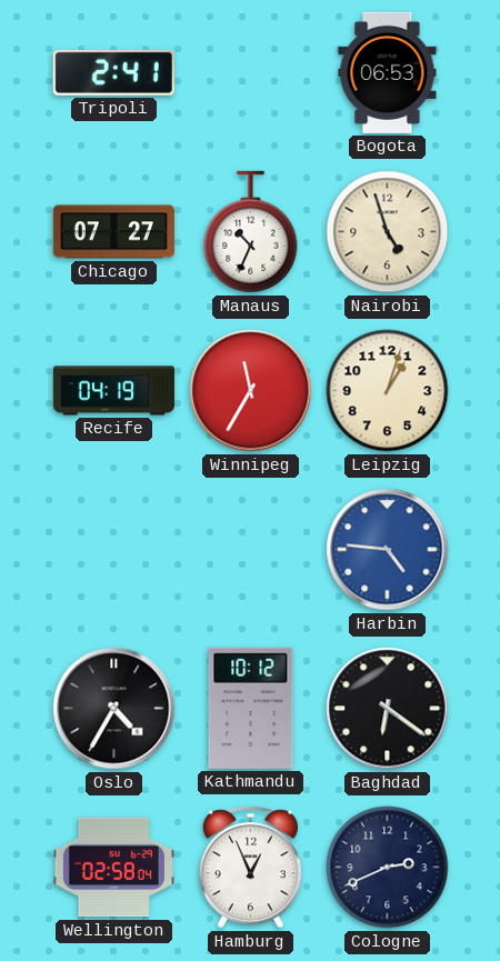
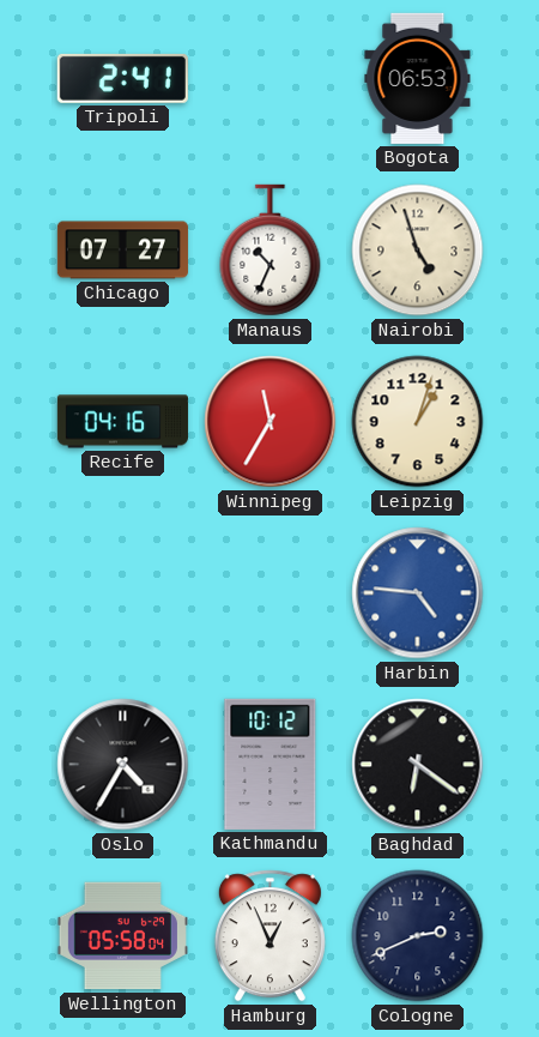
Recife: 04:19 -> 04:16 (122, 422)
Wellington: 02:58 -> 05:58 (122, 936)
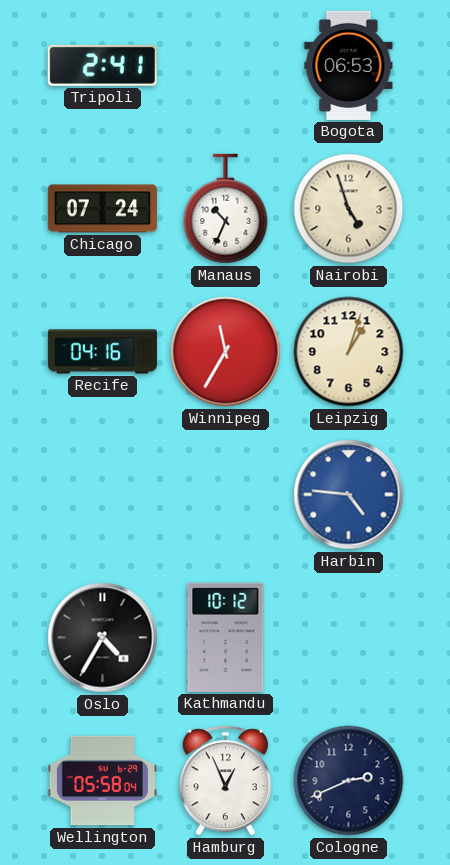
Chicago: 07:27 -> 07:24 (102, 209)
Baghdad: 6:21 -> none (418, 765)
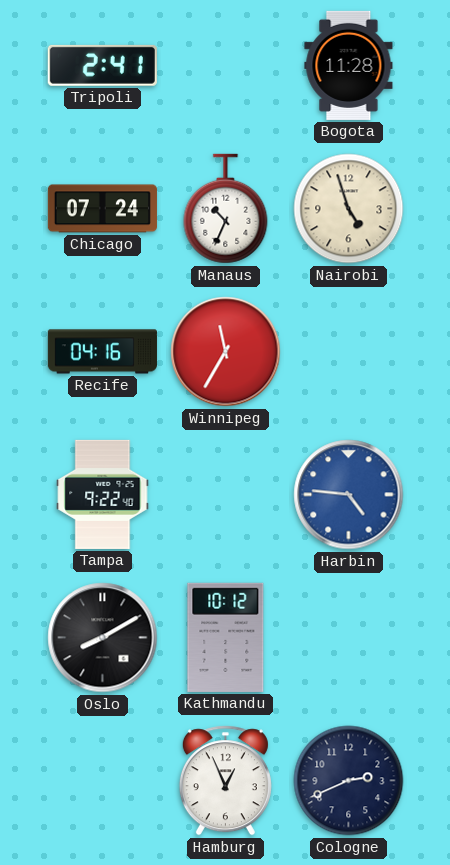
Bogota: 06:53 -> 11:28 (349, 65)
Leipzig: 1:03 -> none (349, 352)
Tampa: none -> 9:22 (103, 494)
Oslo: 4:35 -> 8:10 (103, 638)
Wellington: 05:58 -> none (102, 781)
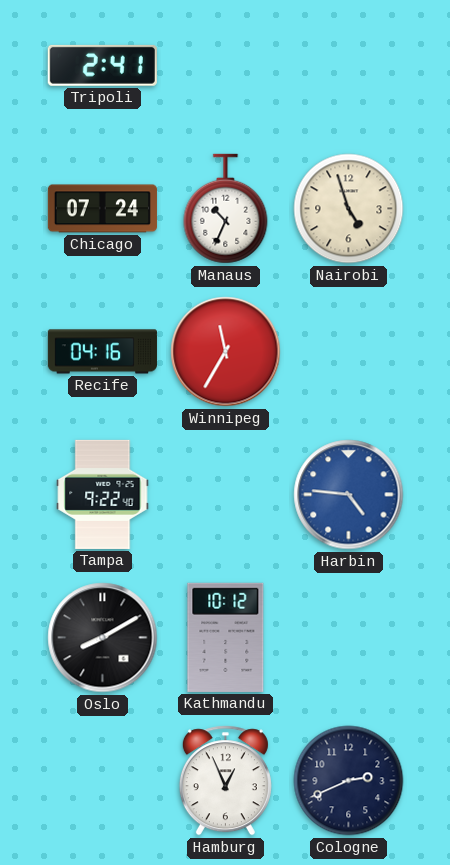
Bogota: 11:28 -> none (349, 65)
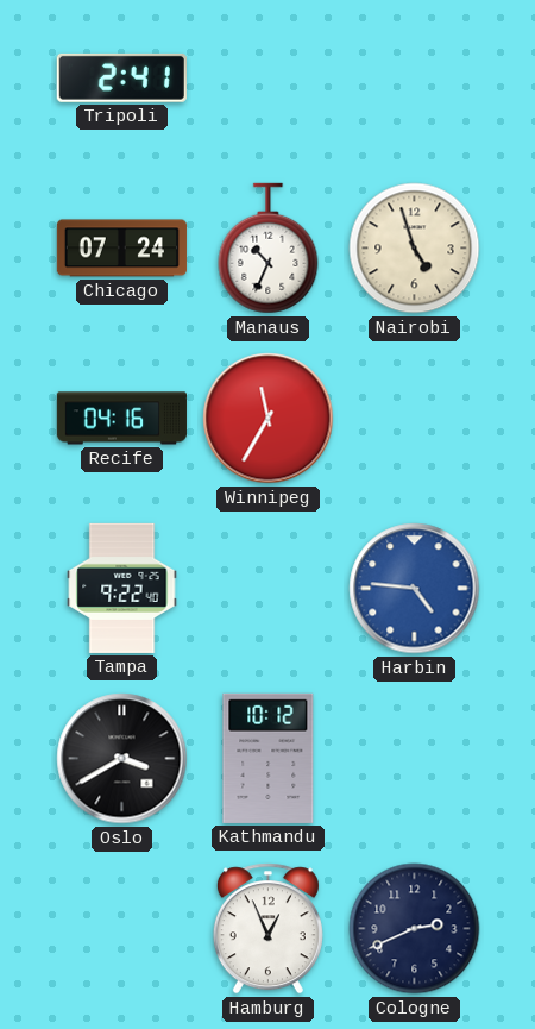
Oslo: 8:10 -> 3:40 (122, 759)
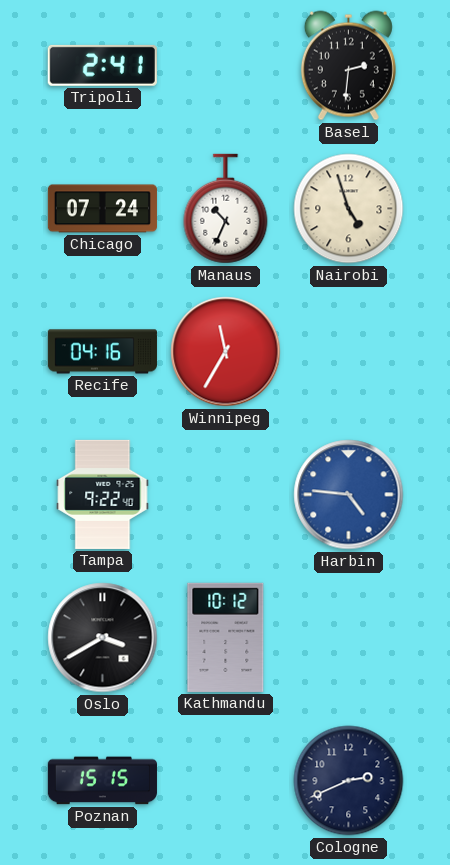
Basel: none -> 2:31 (348, 66)
Poznan: none -> 15:15 (102, 781)
Hamburg: 12:56 -> none (267, 929)
